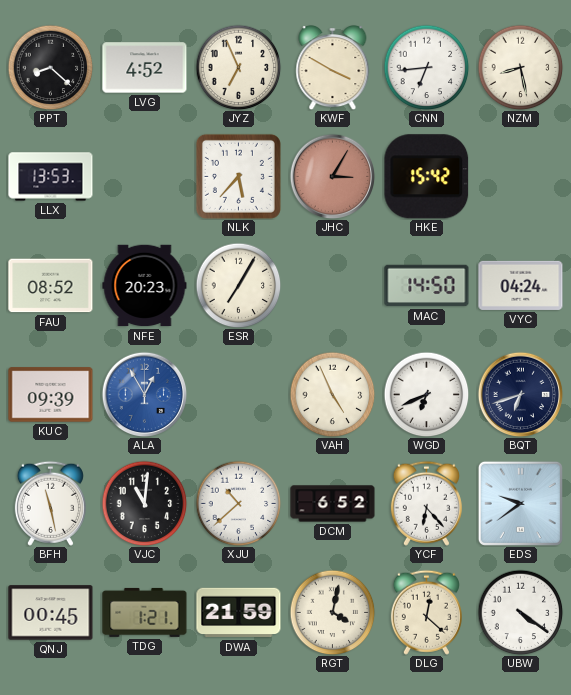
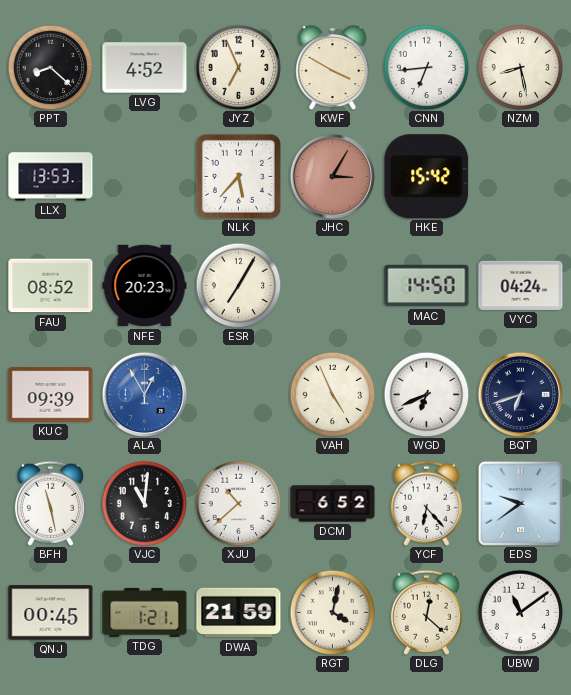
UBW: 4:21 -> 11:09 (520, 612)
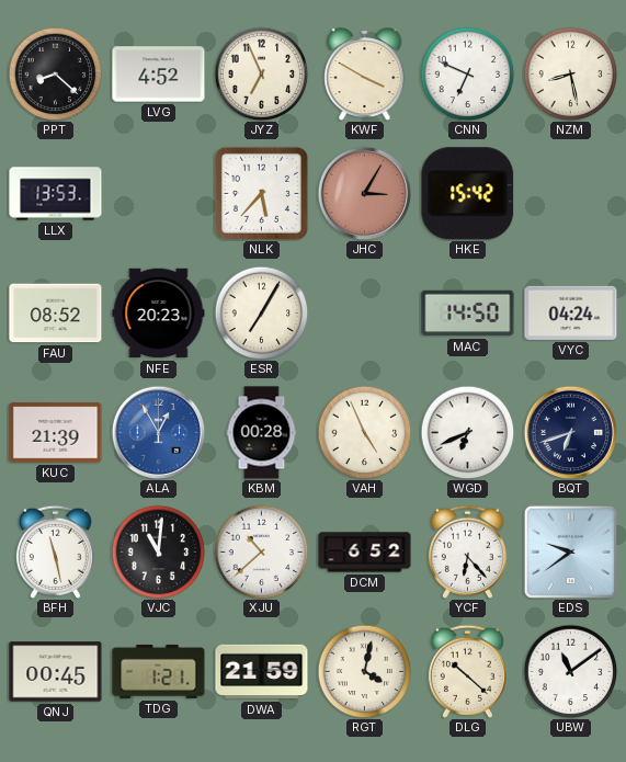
CNN: 6:44 -> 6:49 (467, 73)
KUC: 09:39 -> 21:39 (56, 433)
KBM: none -> 00:28 (262, 433)
DLG: 12:22 -> 10:22 (467, 671)
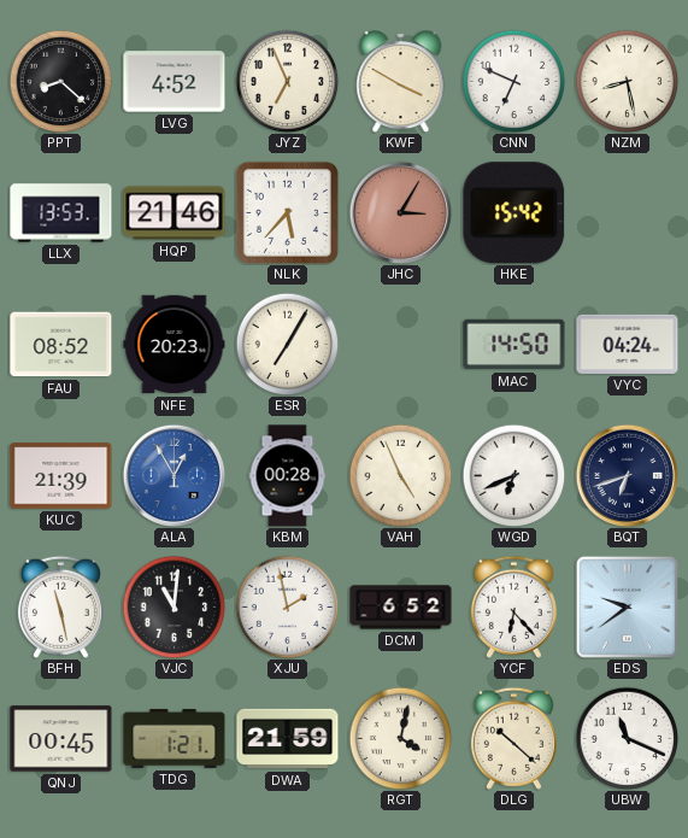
HQP: none -> 21:46 (175, 213)
XJU: 10:38 -> 1:58 (287, 606)
UBW: 11:09 -> 11:19 (627, 738)
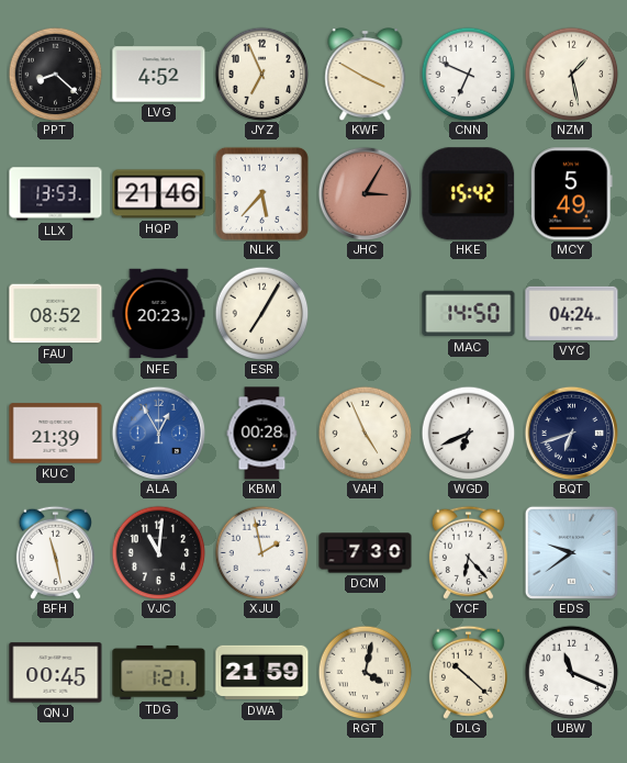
NZM: 8:28 -> 1:28 (571, 74)
MCY: none -> 5:49 (571, 194)
DCM: 6:52 -> 7:30 (366, 553)
